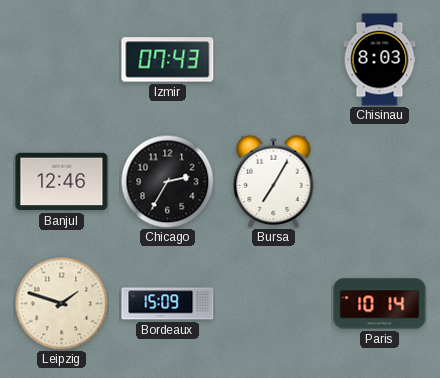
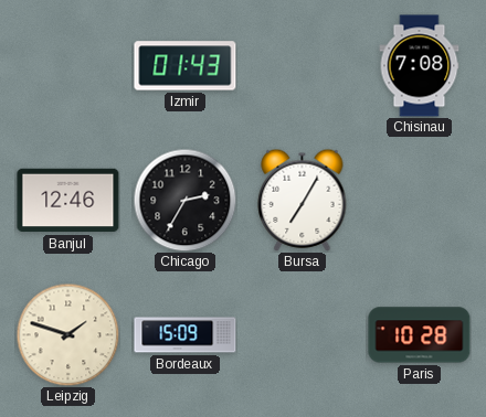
Izmir: 07:43 -> 01:43 (186, 66)
Chisinau: 8:03 -> 7:08 (420, 66)
Paris: 10:14 -> 10:28 (420, 335)
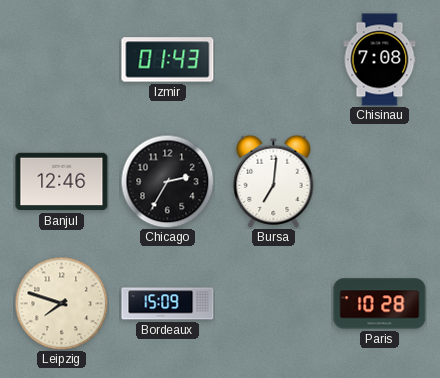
Bursa: 7:05 -> 7:01 (274, 181)
Leipzig: 1:48 -> 7:48 (61, 303)
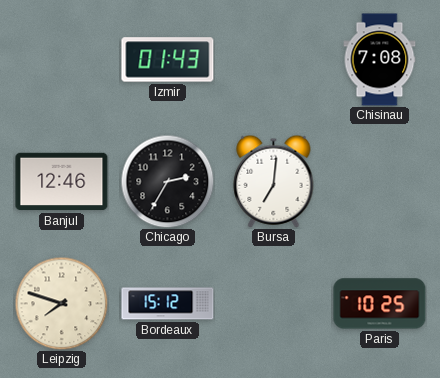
Bordeaux: 15:09 -> 15:12 (168, 304)
Paris: 10:28 -> 10:25 (380, 304)
